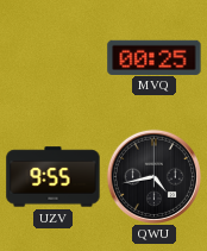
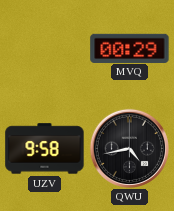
MVQ: 00:25 -> 00:29 (130, 48)
UZV: 9:55 -> 9:58 (45, 149)
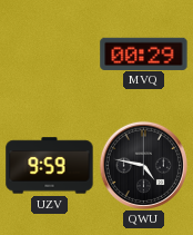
UZV: 9:58 -> 9:59 (50, 166)
QWU: 4:43 -> 4:47 (143, 165)
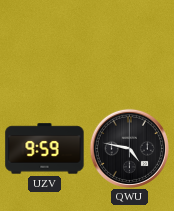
MVQ: 00:29 -> none (144, 53)
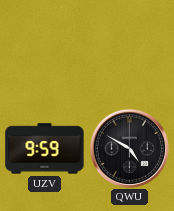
QWU: 4:47 -> 4:50 (129, 148)
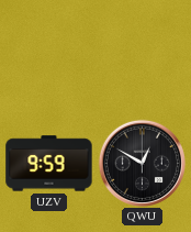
QWU: 4:50 -> 12:50 (142, 163)
